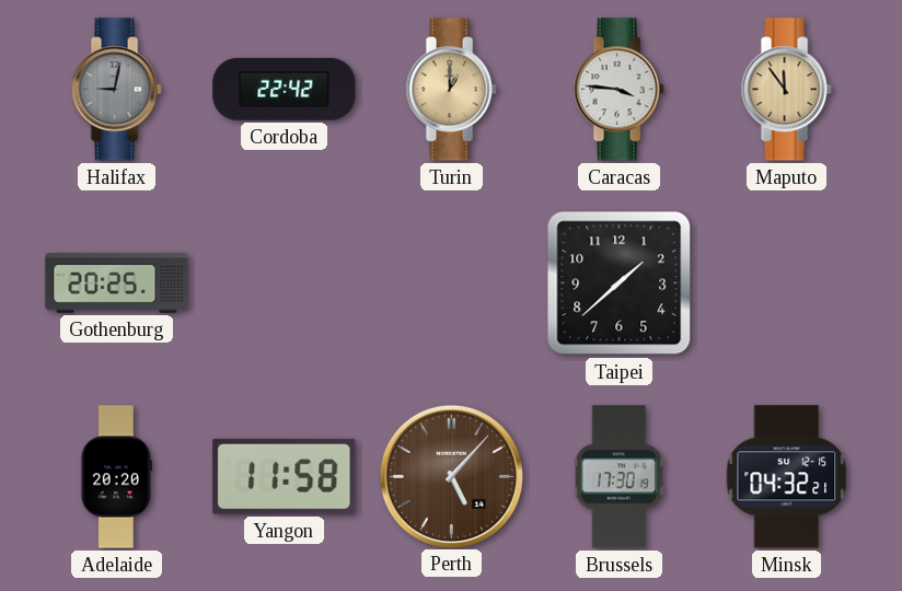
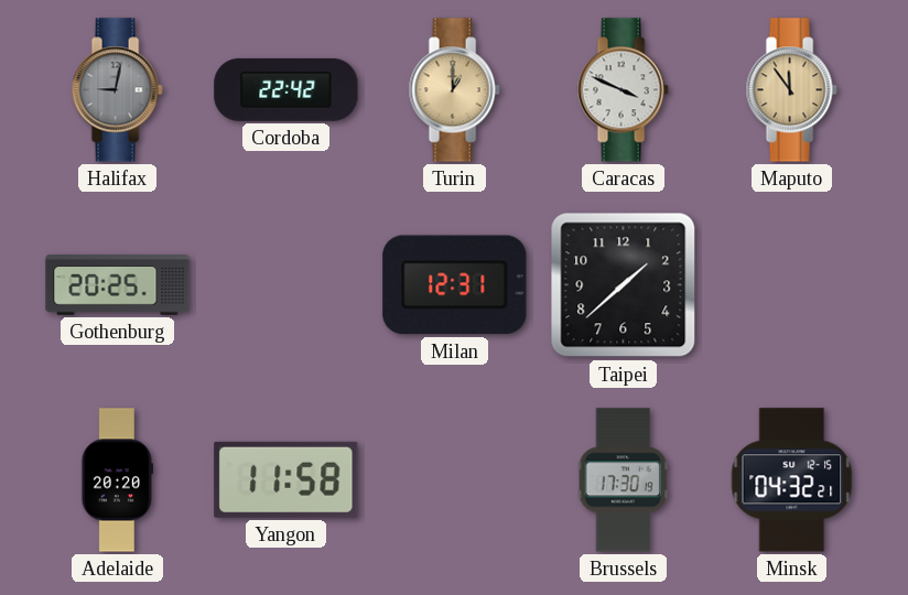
Caracas: 3:46 -> 3:49 (623, 90)
Milan: none -> 12:31 (455, 285)
Perth: 5:07 -> none (451, 476)
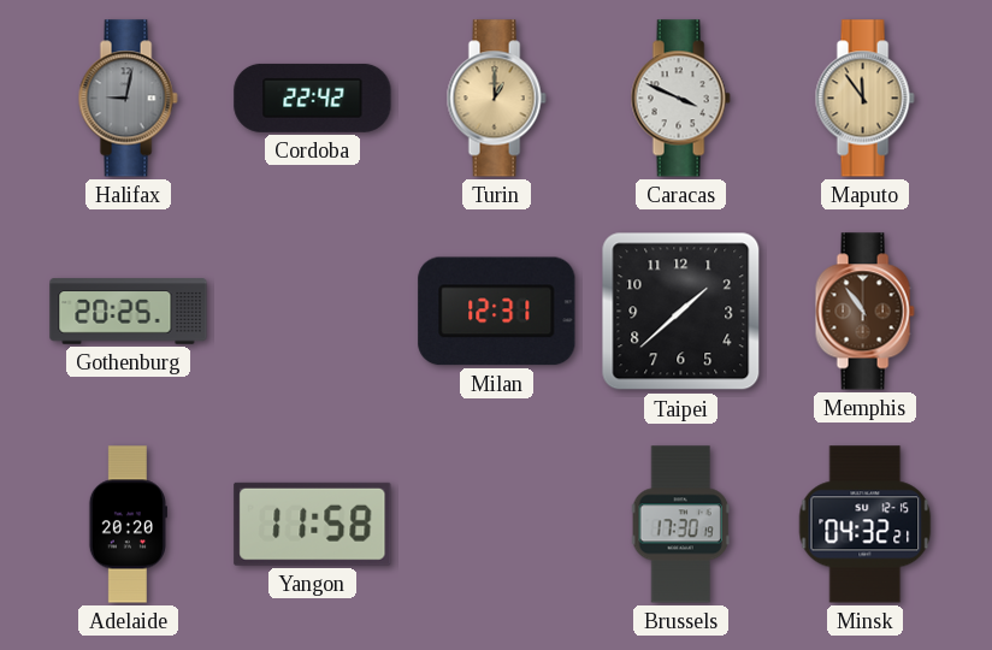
Memphis: none -> 10:54 (864, 312)
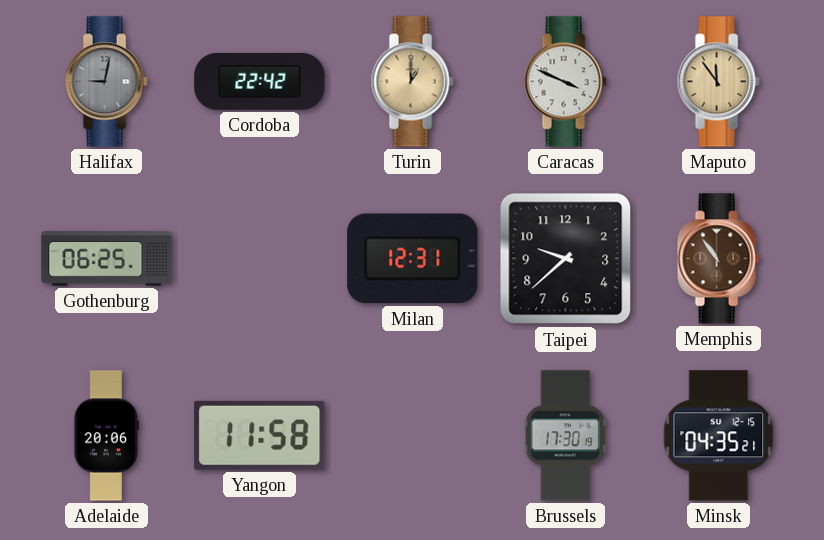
Gothenburg: 20:25 -> 06:25 (107, 259)
Taipei: 1:38 -> 9:38 (566, 259)
Adelaide: 20:20 -> 20:06 (106, 436)
Minsk: 04:32 -> 04:35 (719, 436)
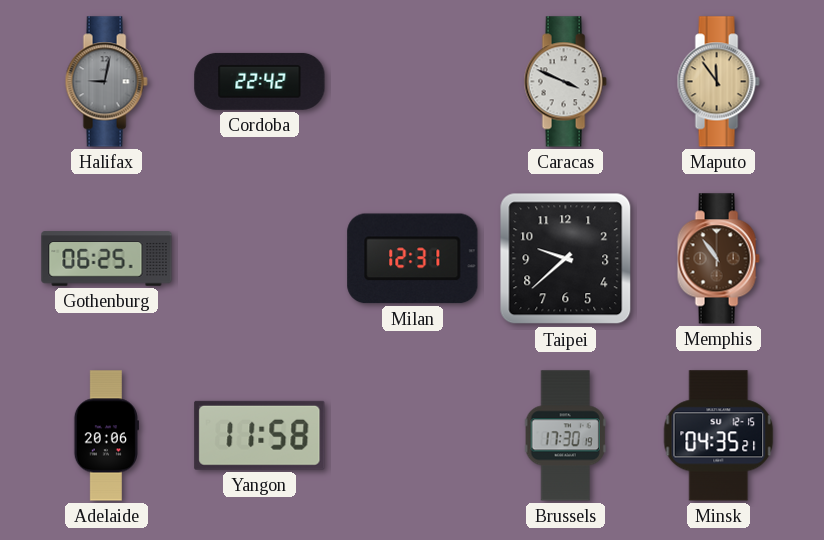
Turin: 1:00 -> none (412, 82)
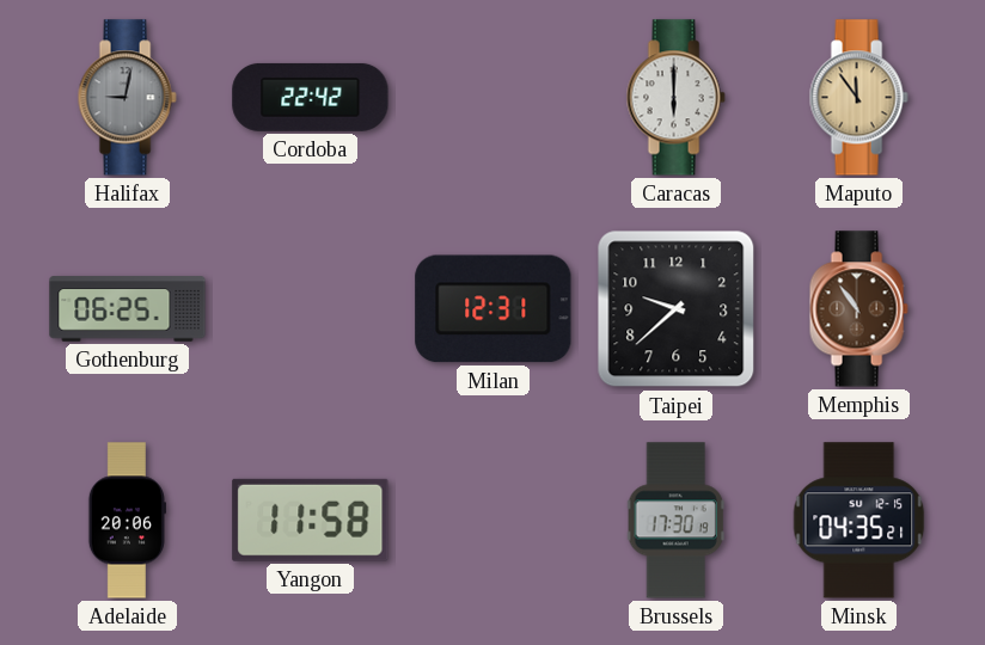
Caracas: 3:49 -> 6:00 (675, 98)
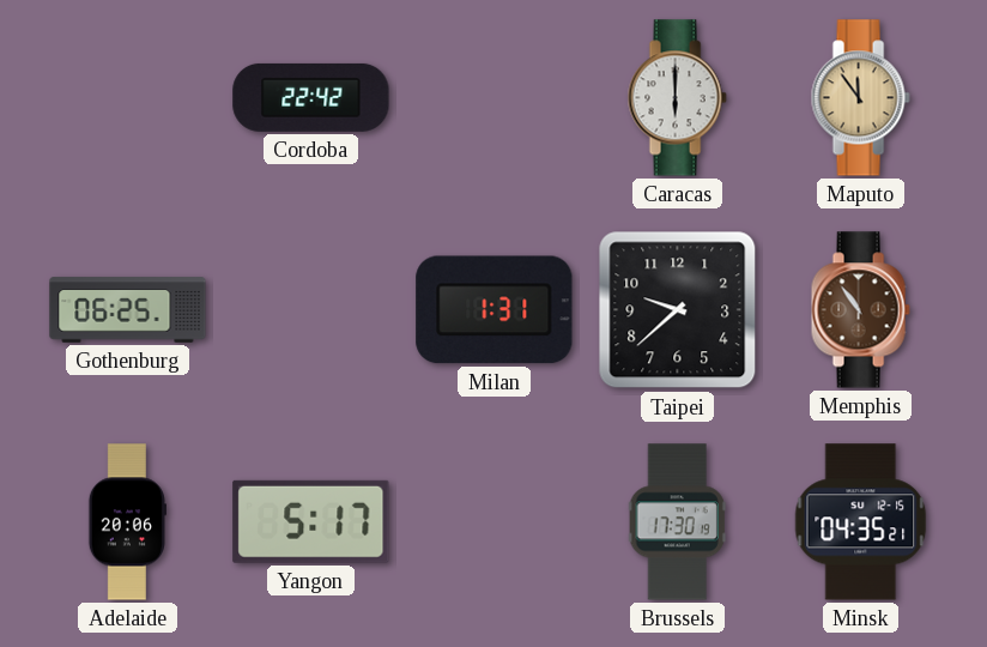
Halifax: 9:02 -> none (127, 98)
Milan: 12:31 -> 1:31 (495, 310)
Yangon: 11:58 -> 5:17 (311, 521)
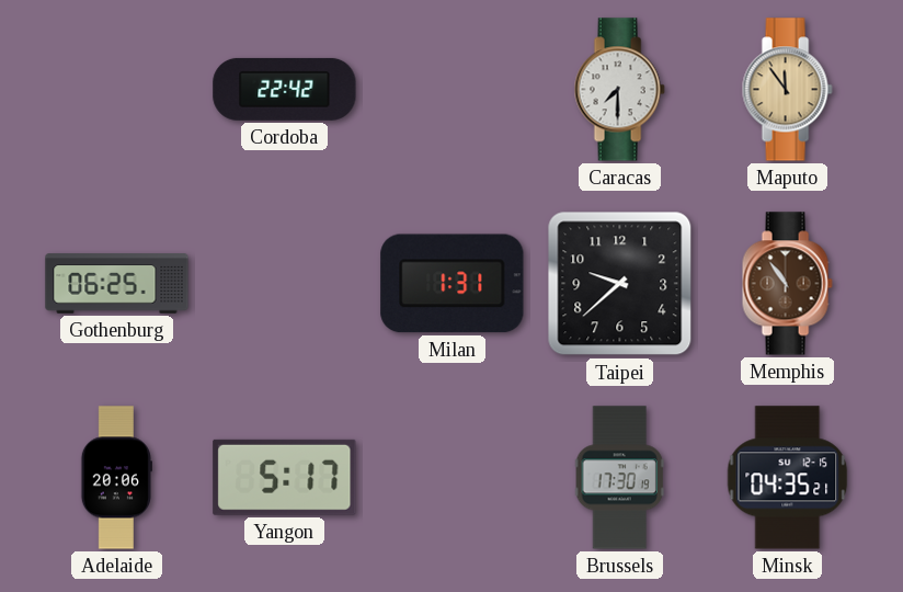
Caracas: 6:00 -> 7:30 (619, 90)
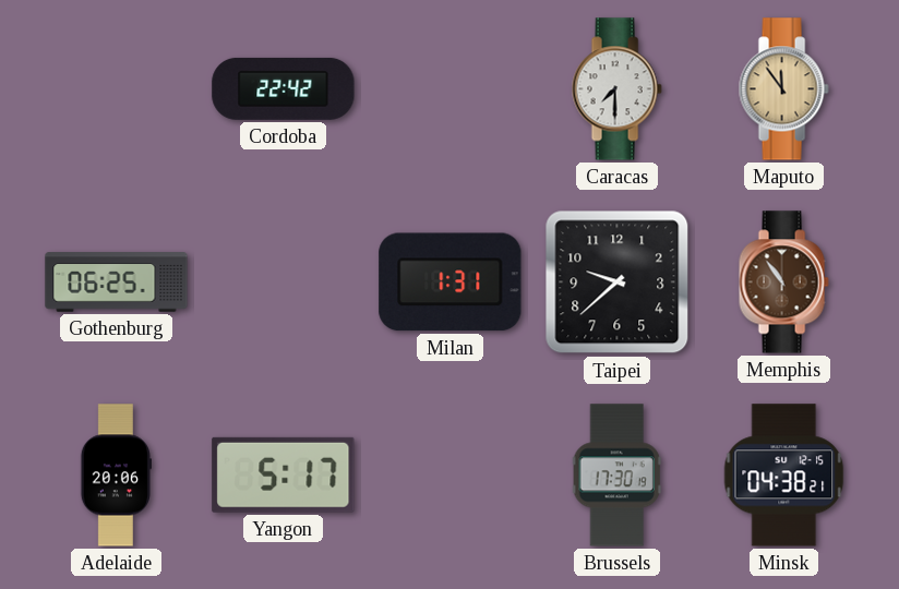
Minsk: 04:35 -> 04:38 (784, 476)
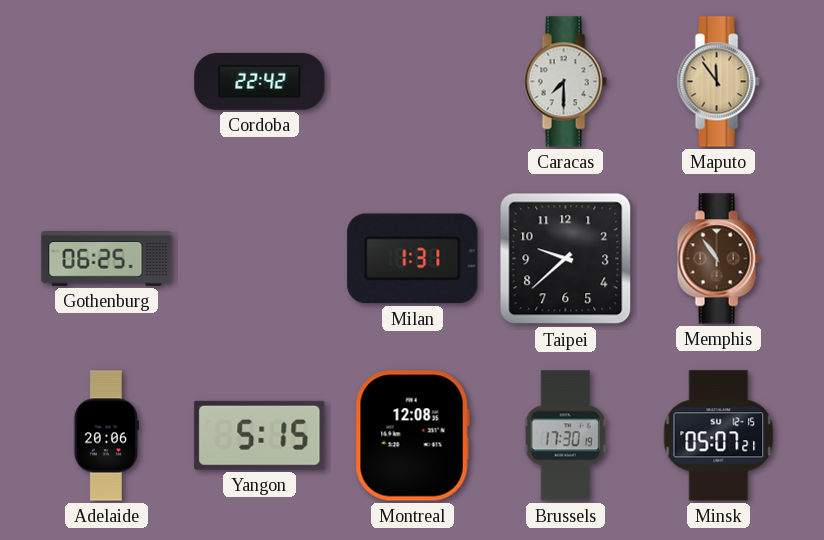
Yangon: 5:17 -> 5:15 (260, 435)
Montreal: none -> 12:08 (412, 436)
Minsk: 04:38 -> 05:07 (719, 436)
